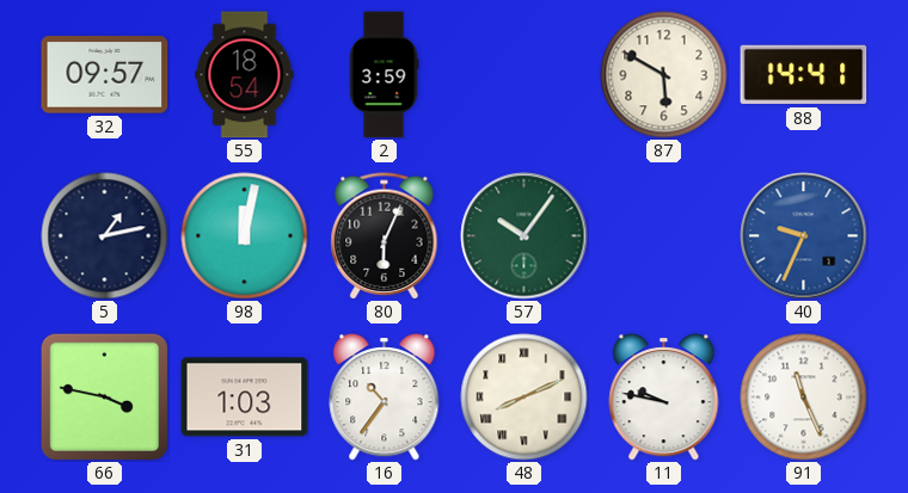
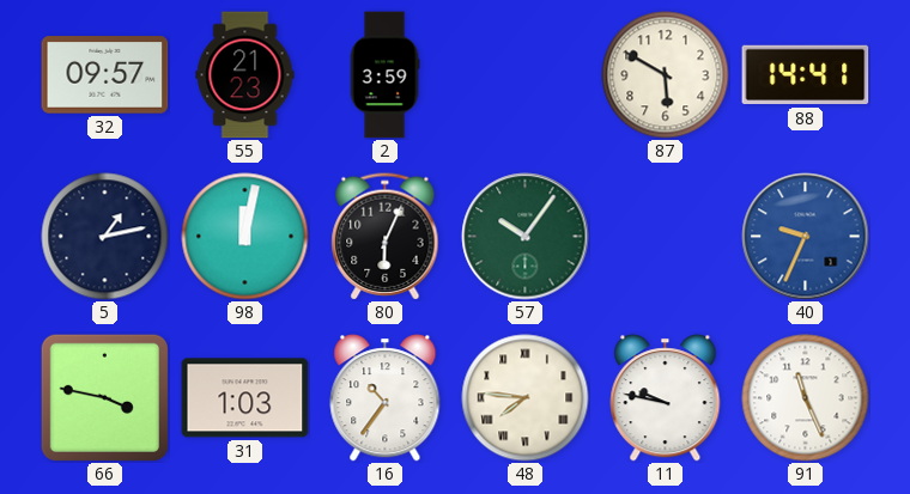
55: 18:54 -> 21:23 (245, 75)
48: 8:11 -> 7:46 (526, 398)
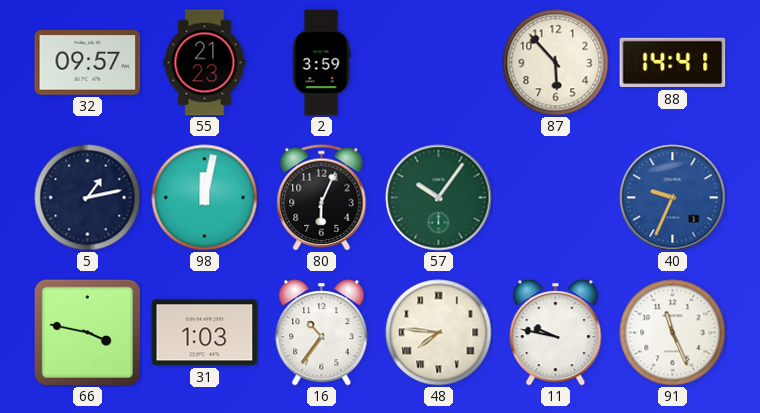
87: 5:50 -> 5:53 (556, 63)
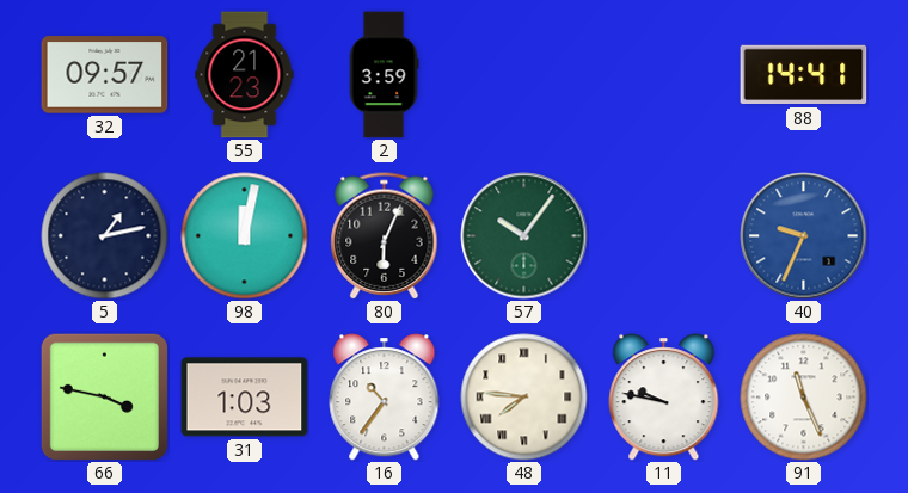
87: 5:53 -> none (556, 63)
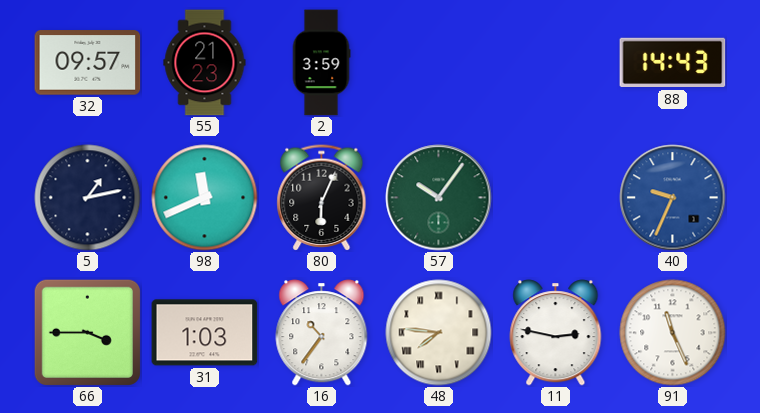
88: 14:41 -> 14:43 (673, 63)
98: 12:02 -> 11:41 (205, 198)
66: 3:47 -> 3:45 (87, 332)
11: 9:47 -> 2:47 (556, 333)
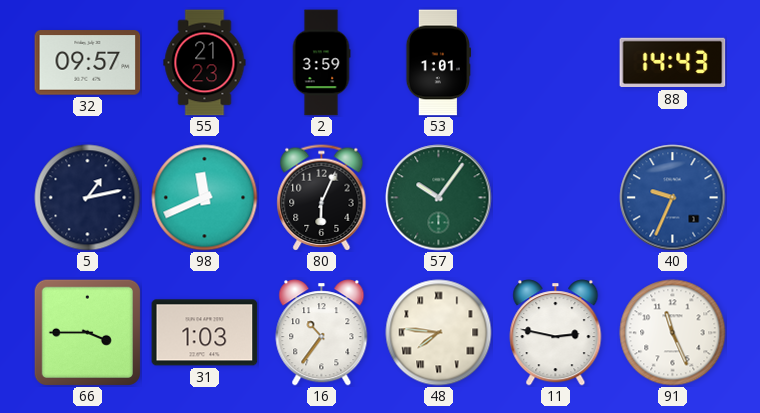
53: none -> 1:01 (438, 63)
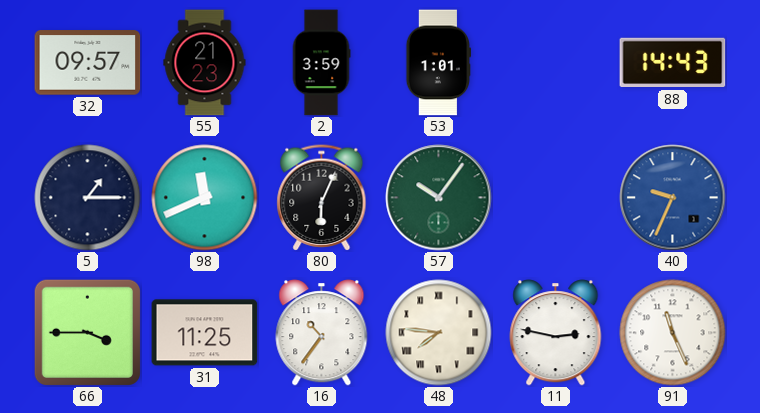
5: 1:13 -> 1:15 (88, 198)
31: 1:03 -> 11:25 (205, 333)
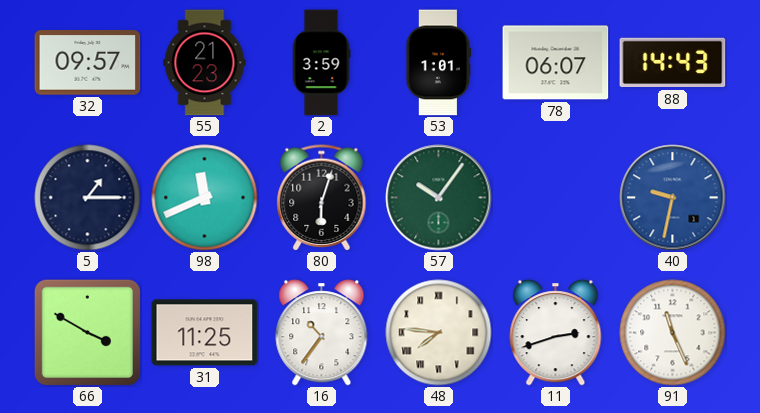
78: none -> 06:07 (556, 63)
80: 6:04 -> 6:03 (322, 198)
40: 9:34 -> 9:32 (673, 198)
66: 3:45 -> 3:50 (87, 332)
11: 2:47 -> 2:42 (556, 333)
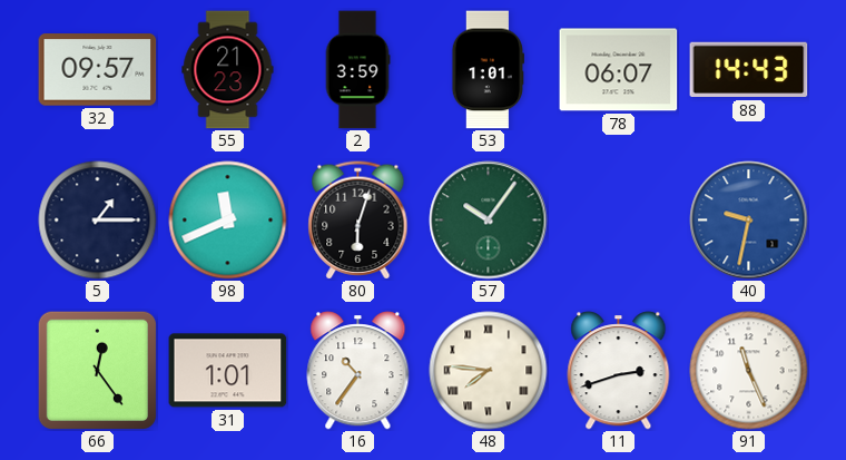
66: 3:50 -> 12:24 (97, 370)
31: 11:25 -> 1:01 (228, 371)
